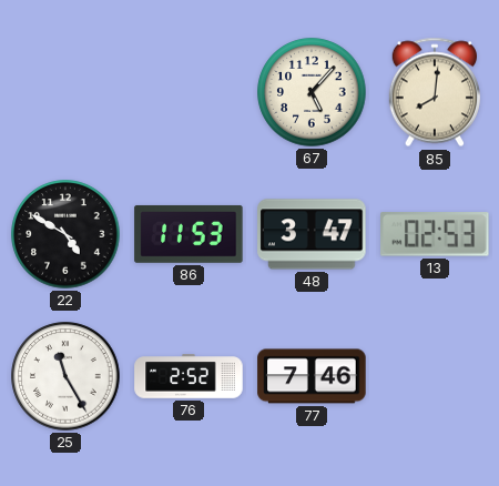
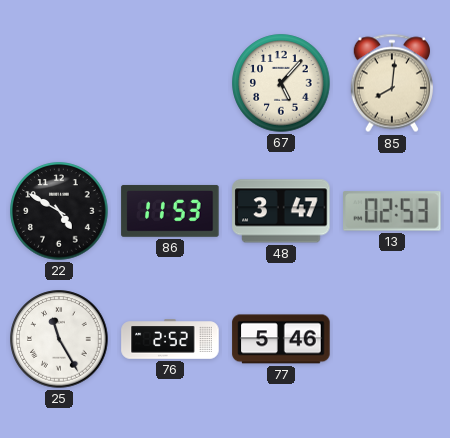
77: 7:46 -> 5:46 (281, 339)
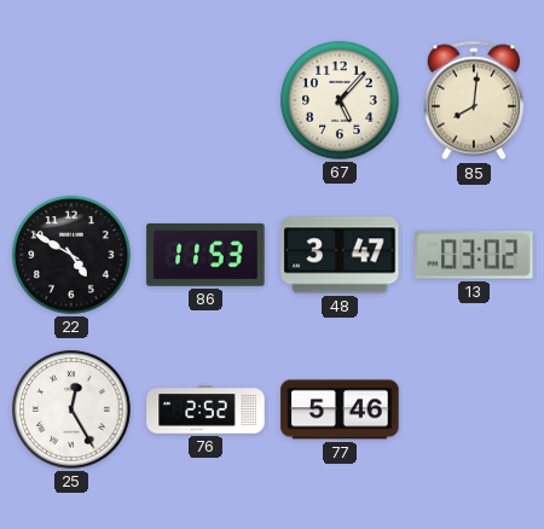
13: 02:53 -> 03:02 (474, 255)
25: 11:25 -> 12:25 (71, 409)
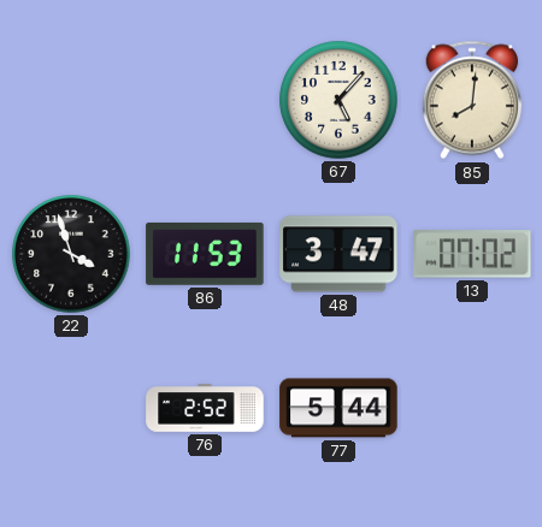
22: 4:50 -> 3:57 (71, 254)
13: 03:02 -> 07:02 (472, 254)
25: 12:25 -> none (71, 409)
77: 5:46 -> 5:44 (338, 408)
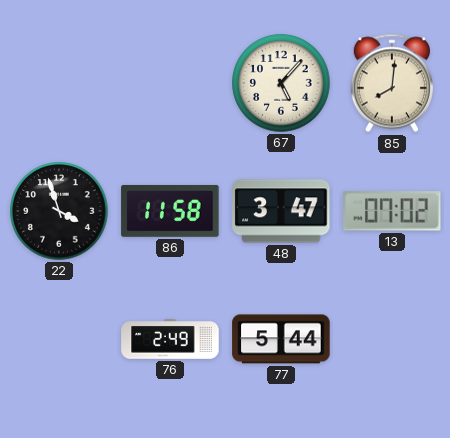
86: 11:53 -> 11:58 (170, 211)
76: 2:52 -> 2:49 (170, 339)
